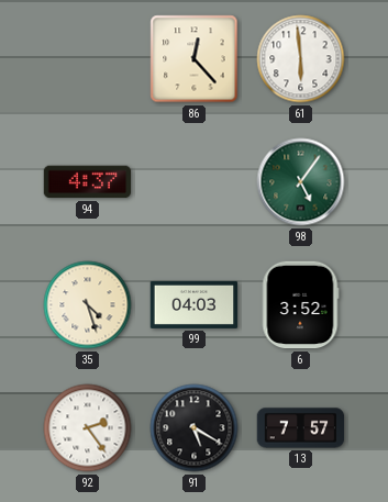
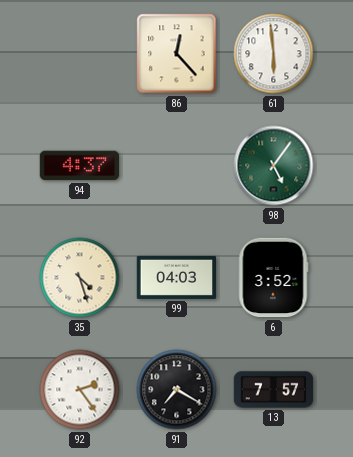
91: 5:20 -> 7:20 (177, 390)
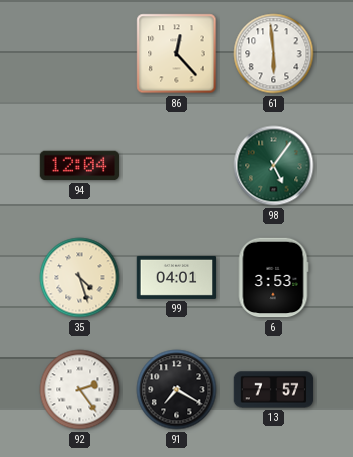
94: 4:37 -> 12:04 (80, 166)
99: 04:03 -> 04:01 (177, 277)
6: 3:52 -> 3:53 (273, 278)
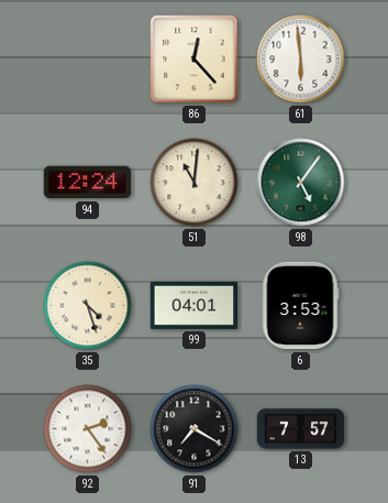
94: 12:04 -> 12:24 (88, 183)
51: none -> 11:01 (195, 183)
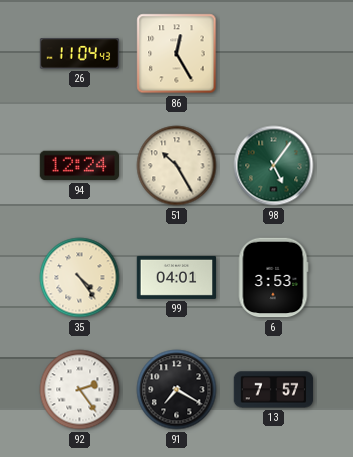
26: none -> 11:04 (80, 54)
86: 12:23 -> 12:25 (177, 54)
61: 5:59 -> none (301, 59)
51: 11:01 -> 10:25 (177, 166)
35: 4:27 -> 4:24 (80, 278)
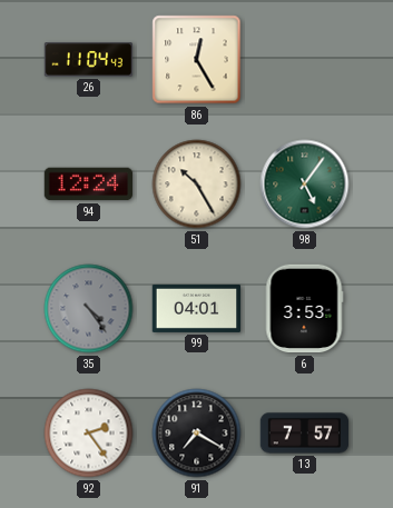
35 dial: cream -> grey (89, 309)
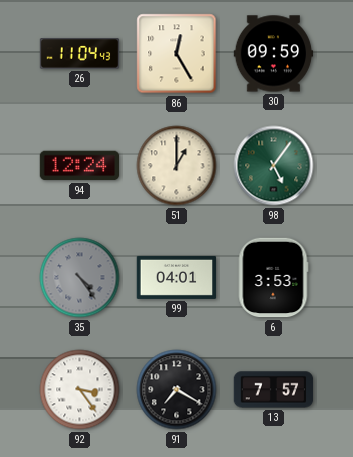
30: none -> 09:59 (274, 54)
51: 10:25 -> 1:00 (177, 166)
92: 2:24 -> 3:24 (80, 390)
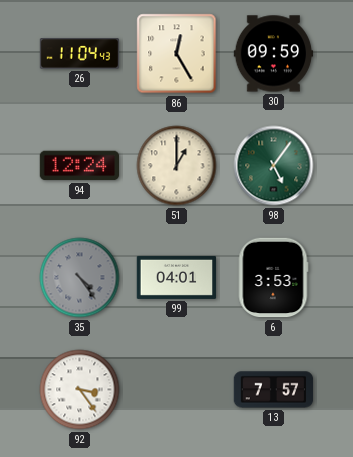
91: 7:20 -> none (177, 390)
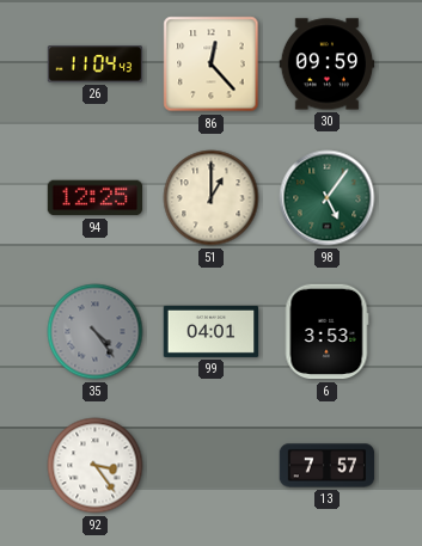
86: 12:25 -> 12:23 (212, 65)
94: 12:24 -> 12:25 (96, 198)
